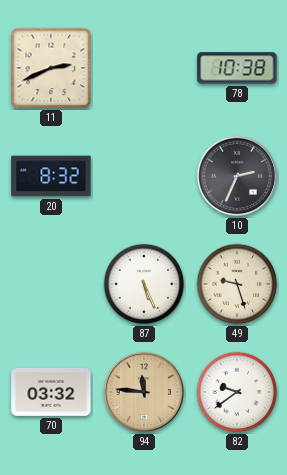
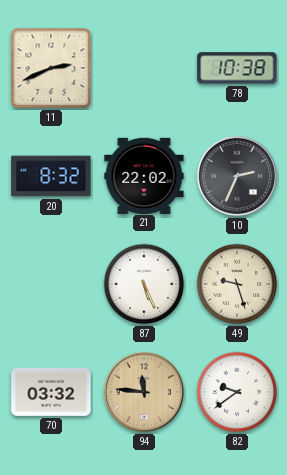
21: none -> 22:02 (144, 175)
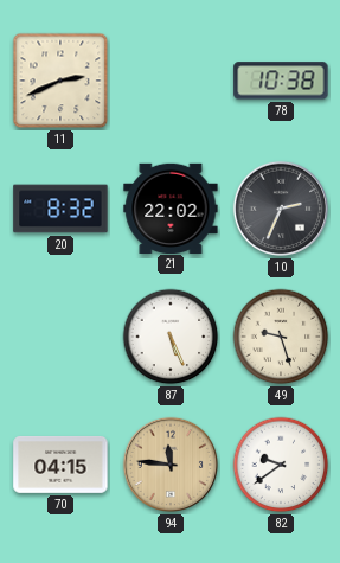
70: 03:32 -> 04:15 (60, 465)
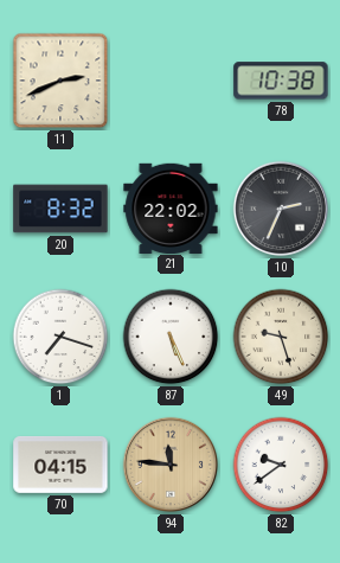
1: none -> 7:18 (60, 337)
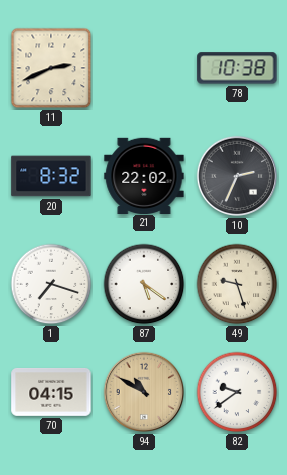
87: 5:26 -> 5:21 (144, 284)
94: 11:46 -> 10:50 (144, 392)
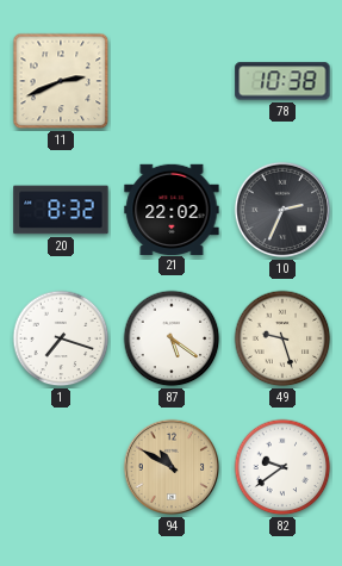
70: 04:15 -> none (51, 392)
